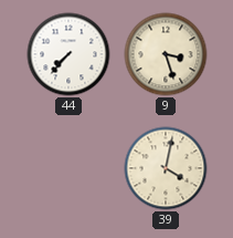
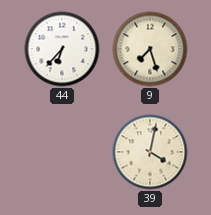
44: 7:37 -> 6:37 (62, 49)
9: 3:27 -> 7:27 (150, 49)
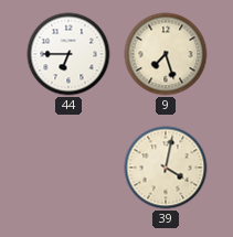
44: 6:37 -> 6:45 (68, 54)
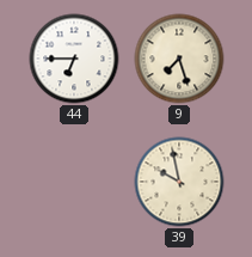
39: 4:02 -> 9:58 (179, 182)
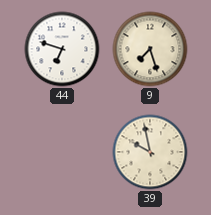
44: 6:45 -> 6:48 (62, 49)
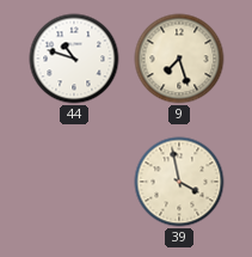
44: 6:48 -> 10:48 (74, 59)
39: 9:58 -> 3:58 (179, 182)
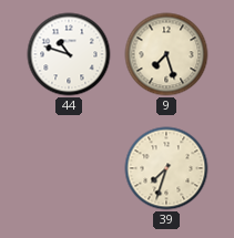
39: 3:58 -> 7:33 (166, 168)
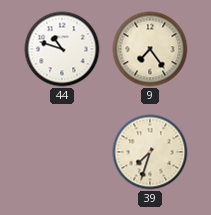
9: 7:27 -> 7:24 (150, 49)
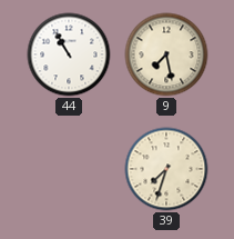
44: 10:48 -> 10:55 (69, 54)
9: 7:24 -> 7:28 (166, 54)
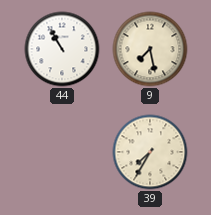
39: 7:33 -> 7:35 (150, 152)
